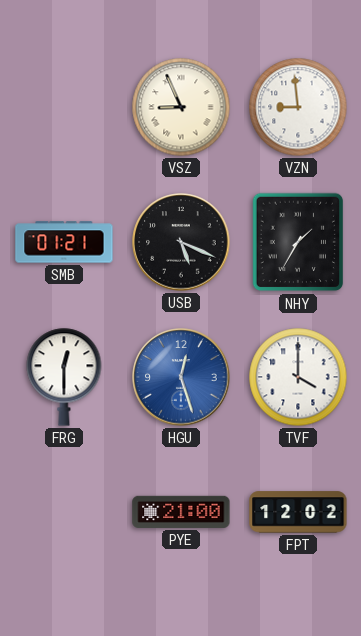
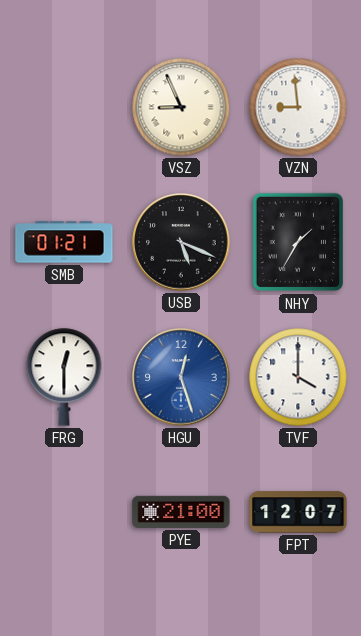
FPT: 12:02 -> 12:07 (298, 512)
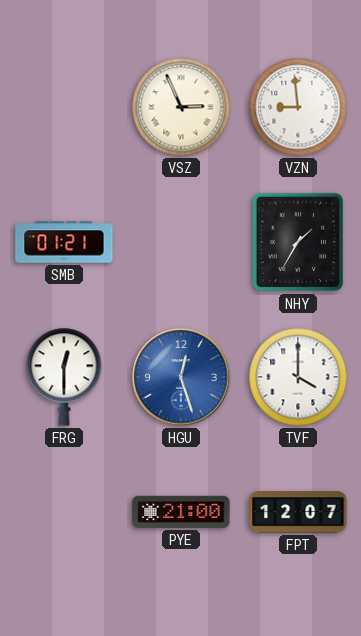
VSZ: 8:56 -> 2:56 (181, 107)
USB: 5:19 -> none (181, 242)
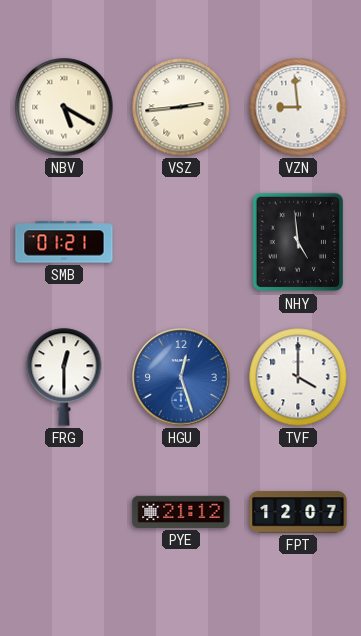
NBV: none -> 5:20 (64, 107)
VSZ: 2:56 -> 2:44 (181, 107)
NHY: 1:35 -> 4:59 (298, 242)
PYE: 21:00 -> 21:12 (181, 512)
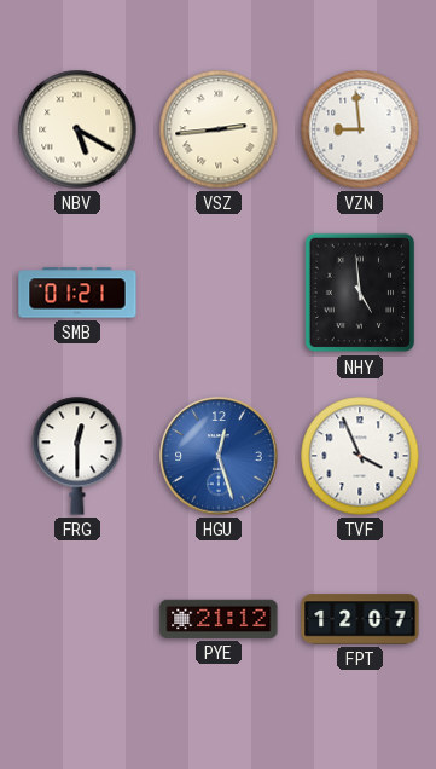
TVF: 4:00 -> 3:56 (360, 456)
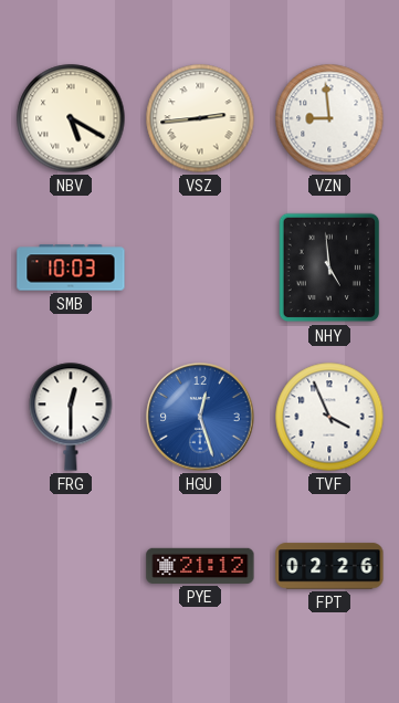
SMB: 01:21 -> 10:03 (71, 267)
FPT: 12:07 -> 02:26 (329, 566)
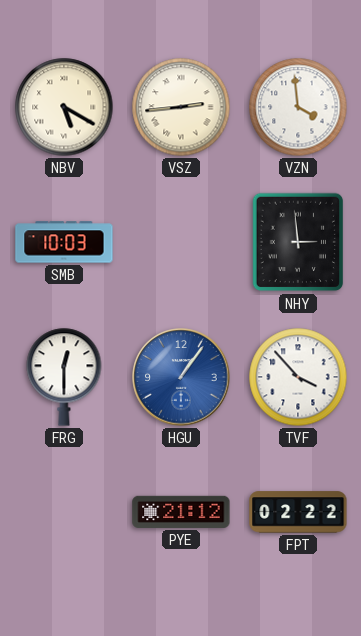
VZN: 8:59 -> 3:59 (298, 107)
NHY: 4:59 -> 2:59 (298, 242)
HGU: 12:27 -> 1:06 (181, 377)
TVF: 3:56 -> 3:53 (298, 377)
FPT: 02:26 -> 02:22 (298, 512)
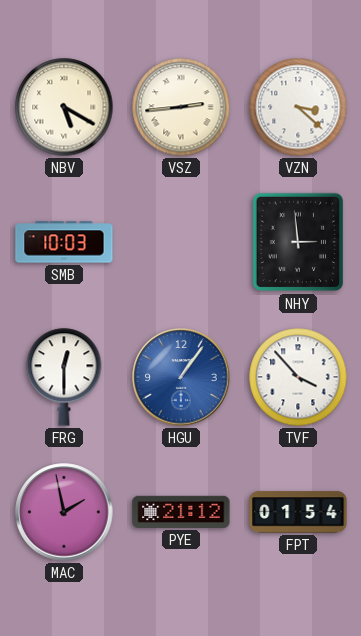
VZN: 3:59 -> 3:22 (298, 107)
MAC: none -> 1:58 (64, 512)
FPT: 02:22 -> 01:54 (298, 512)
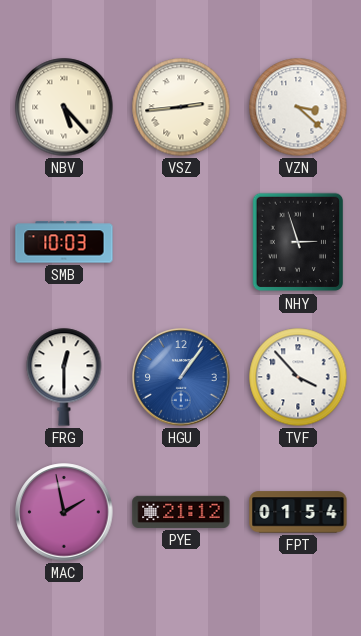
NBV: 5:20 -> 5:23 (64, 107)
NHY: 2:59 -> 2:57 (298, 242)
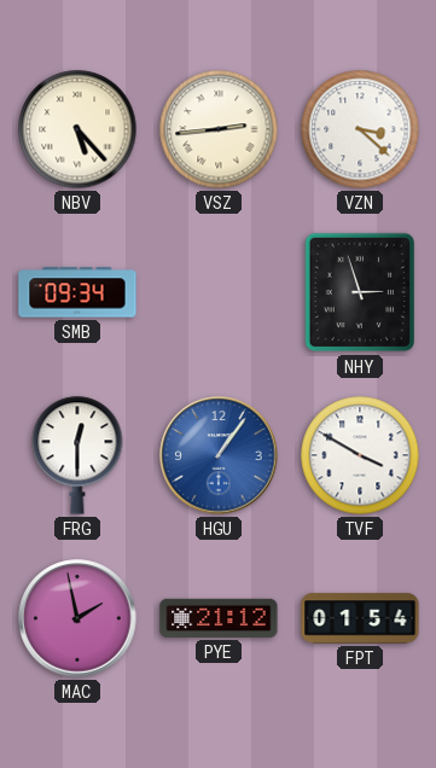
SMB: 10:03 -> 09:34 (77, 292)
TVF: 3:53 -> 3:50 (360, 455)
